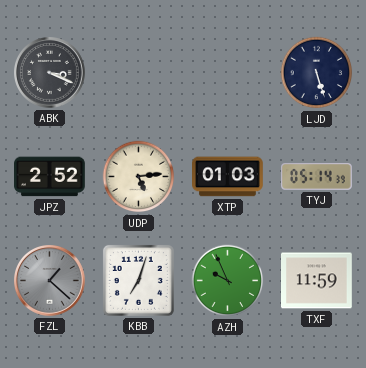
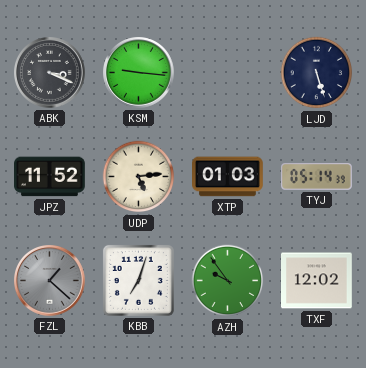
KSM: none -> 9:16 (139, 73)
JPZ: 2:52 -> 11:52 (50, 177)
AZH: 9:56 -> 9:54 (228, 281)
TXF: 11:59 -> 12:02 (317, 281)
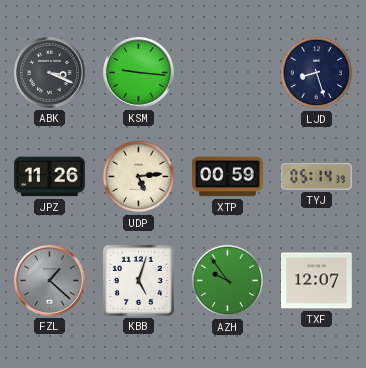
LJD: 5:27 -> 8:27 (317, 73)
JPZ: 11:52 -> 11:26 (50, 177)
XTP: 01:03 -> 00:59 (228, 177)
KBB: 7:03 -> 5:03 (138, 280)
TXF: 12:02 -> 12:07 (317, 281)
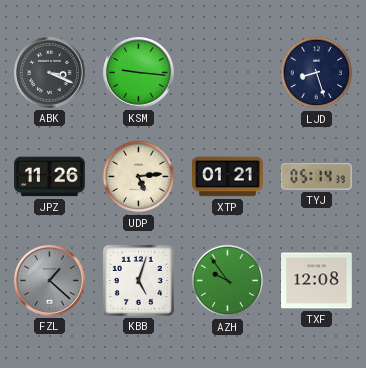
XTP: 00:59 -> 01:21 (228, 177)
TXF: 12:07 -> 12:08 (317, 281)
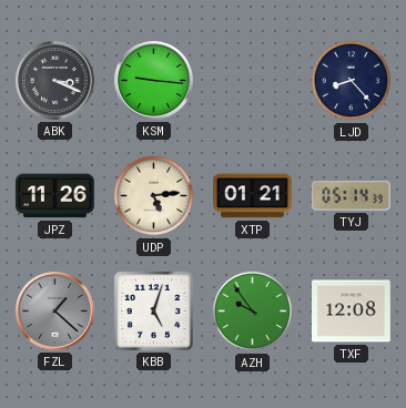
LJD: 8:27 -> 8:23 (352, 81)
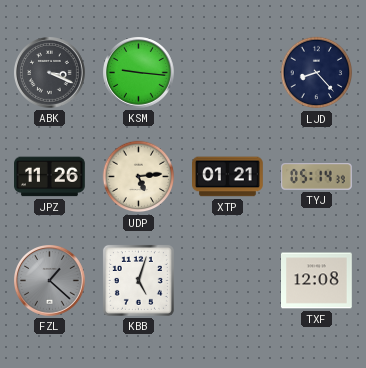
AZH: 9:54 -> none (253, 312)
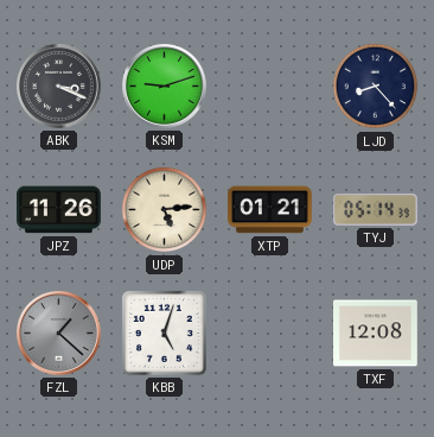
KSM: 9:16 -> 9:12 (165, 87)
